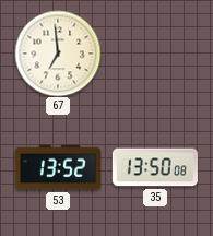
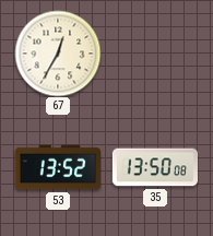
67: 6:59 -> 12:35 (58, 54)
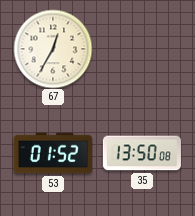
53: 13:52 -> 01:52 (53, 153)
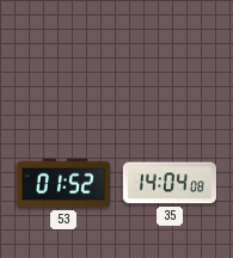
67: 12:35 -> none (53, 49)
35: 13:50 -> 14:04 (170, 183)
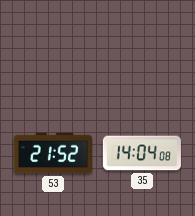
53: 01:52 -> 21:52 (53, 153)
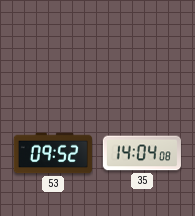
53: 21:52 -> 09:52 (53, 153)
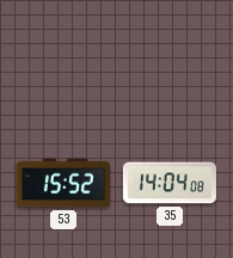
53: 09:52 -> 15:52 (63, 183)
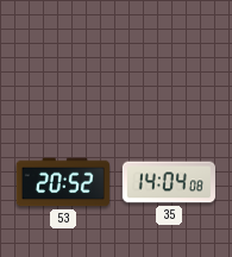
53: 15:52 -> 20:52 (63, 182)
